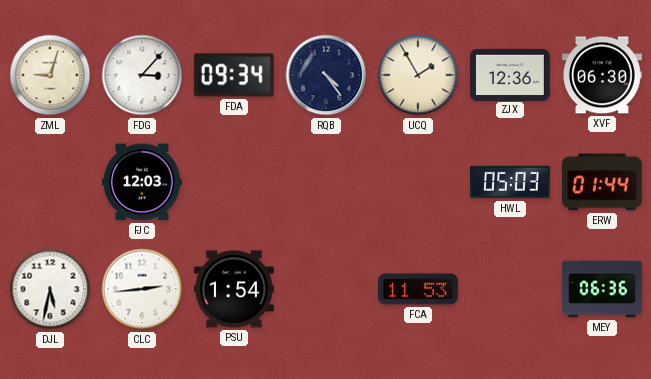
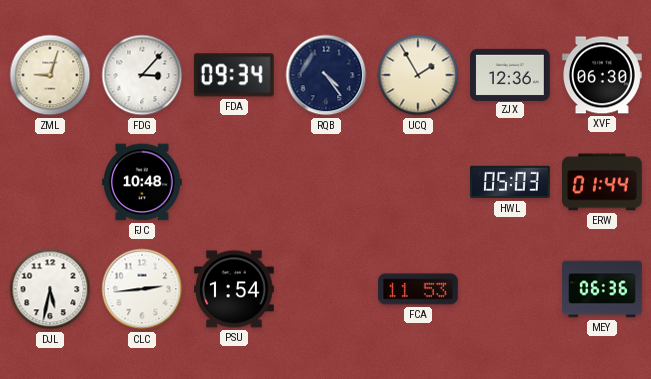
FJC: 12:03 -> 10:48 (143, 182)
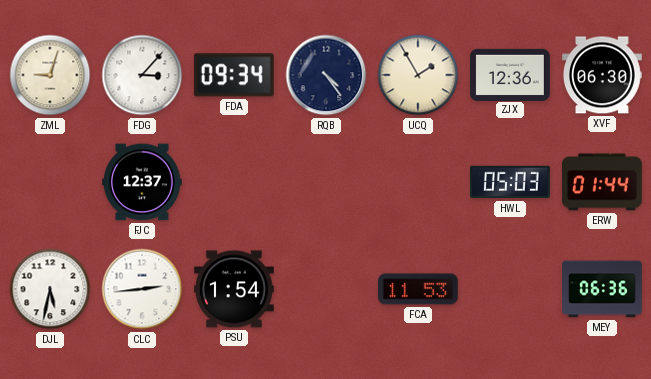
FJC: 10:48 -> 12:37 (143, 182)
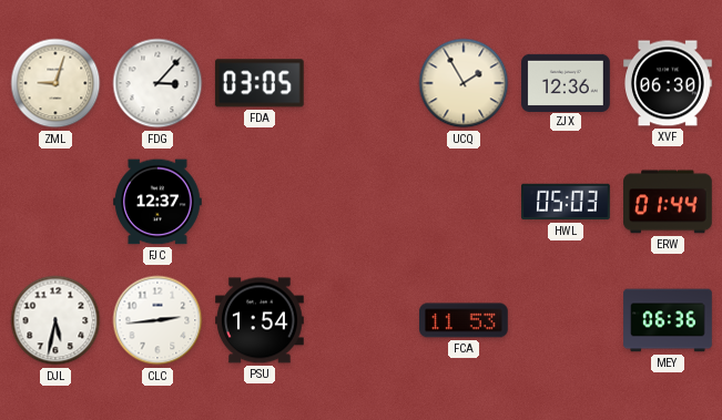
FDA: 09:34 -> 03:05 (260, 83)
RQB: 4:24 -> none (326, 75)
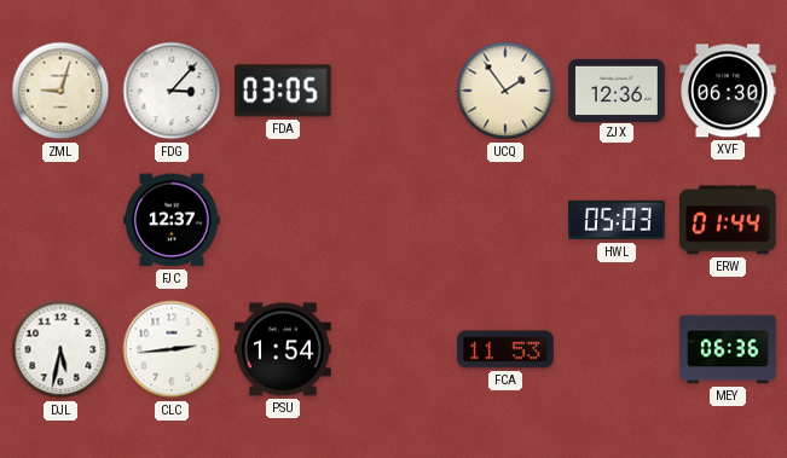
UCQ: 1:55 -> 1:54 (505, 91)
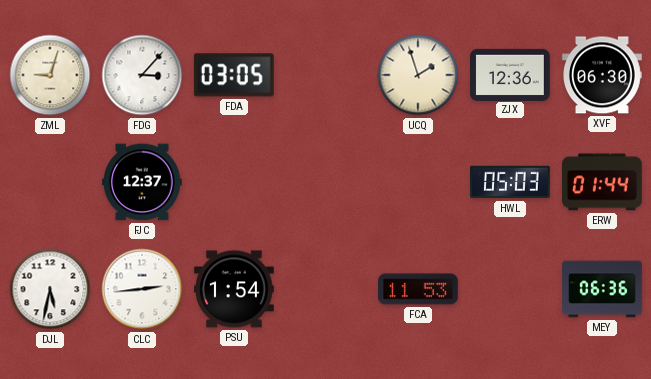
UCQ: 1:54 -> 1:57 (418, 75)
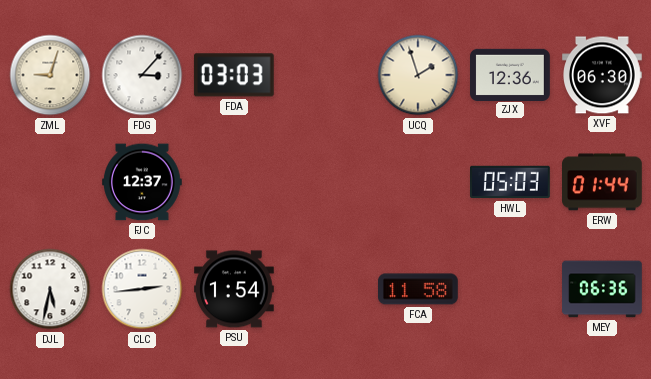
FDA: 03:05 -> 03:03 (234, 75)
FCA: 11:53 -> 11:58 (419, 289)
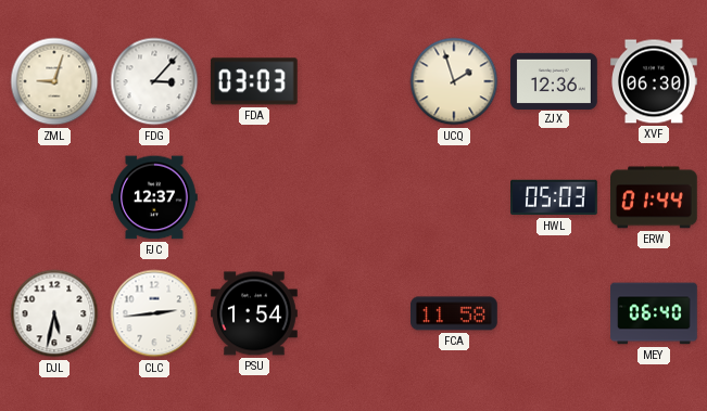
MEY: 06:36 -> 06:40 (654, 313)
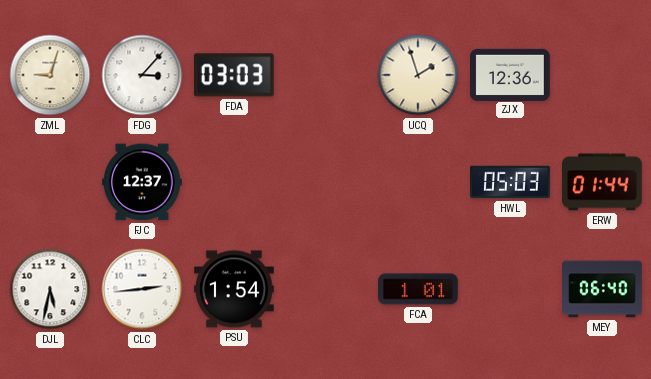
XVF: 06:30 -> none (655, 81)
FCA: 11:58 -> 1:01 (419, 289)
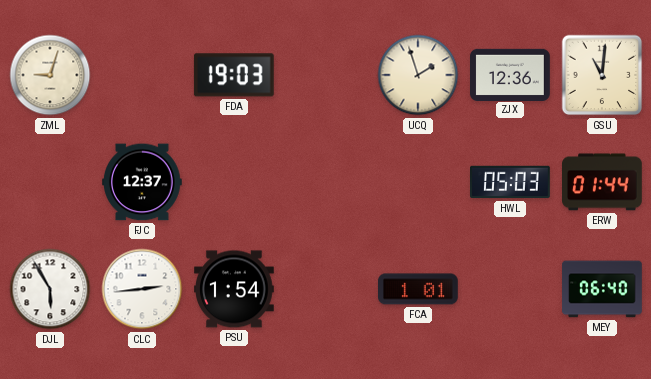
FDG: 3:07 -> none (142, 75)
FDA: 03:03 -> 19:03 (234, 75)
GSU: none -> 11:01 (602, 75)
DJL: 5:32 -> 5:55 (50, 289)
